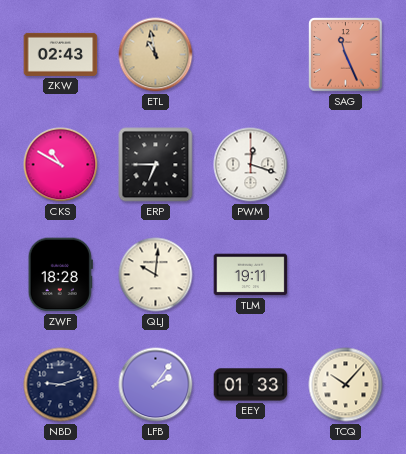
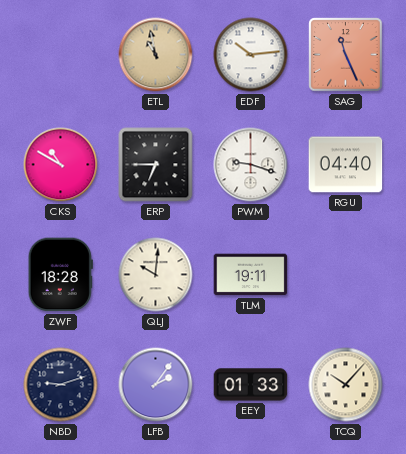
ZKW: 02:43 -> none (61, 54)
EDF: none -> 10:14 (251, 55)
PWM: 12:18 -> 9:18 (251, 165)
RGU: none -> 04:40 (346, 165)
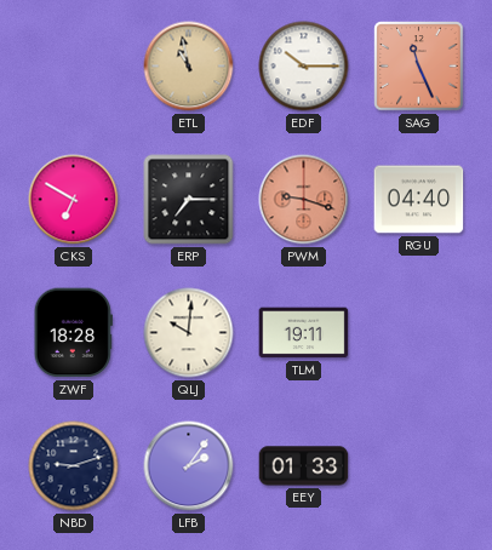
EDF: 10:14 -> 10:15 (304, 67)
CKS: 10:50 -> 6:50 (74, 200)
ERP: 6:45 -> 7:15 (189, 200)
PWM dial: white -> salmon (304, 200)
TCQ: 10:07 -> none (346, 385)
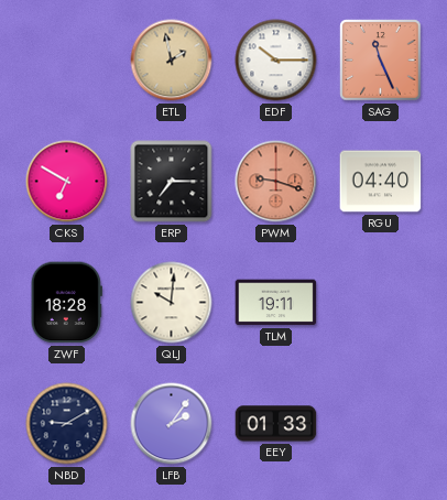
ETL: 10:58 -> 1:58 (172, 61)
NBD: 9:12 -> 9:10 (67, 424)
